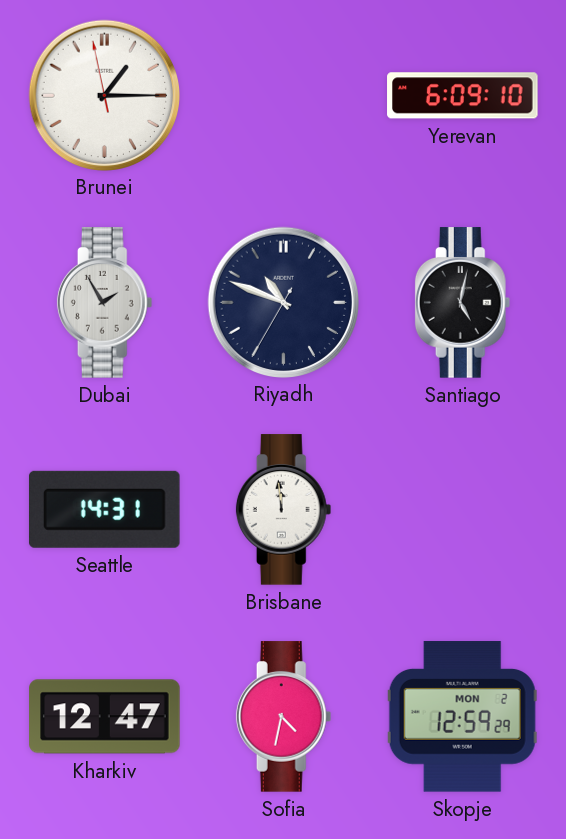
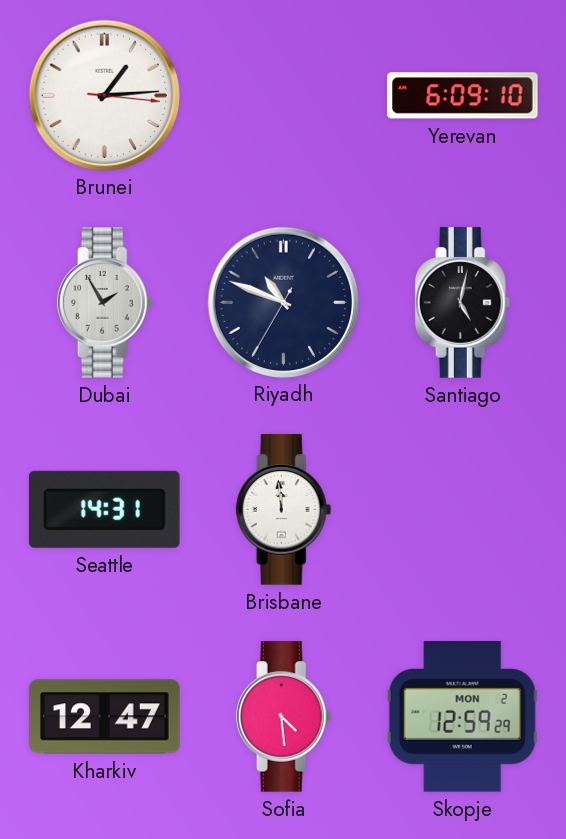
Brunei: 1:14:58 -> 1:14:16 (104, 95)
Sofia: 4:32 -> 4:29 (284, 717)
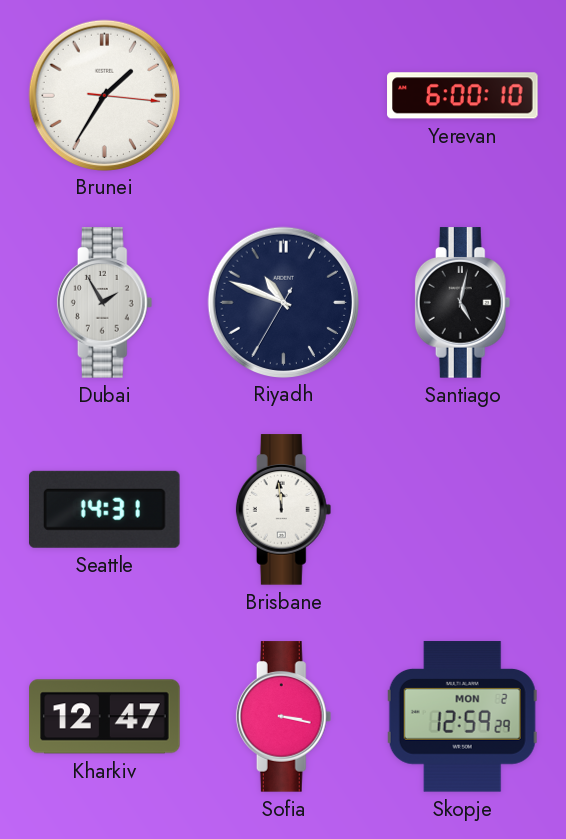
Brunei: 1:14 -> 1:35 (104, 95)
Yerevan: 6:09 -> 6:00 (463, 96)
Sofia: 4:29 -> 3:17 (284, 717)
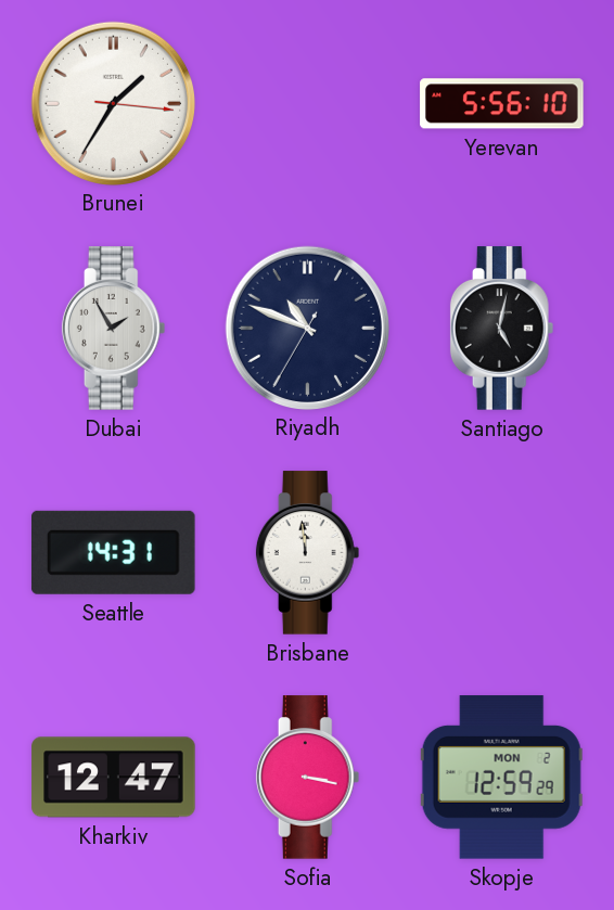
Yerevan: 6:00 -> 5:56 (502, 104)
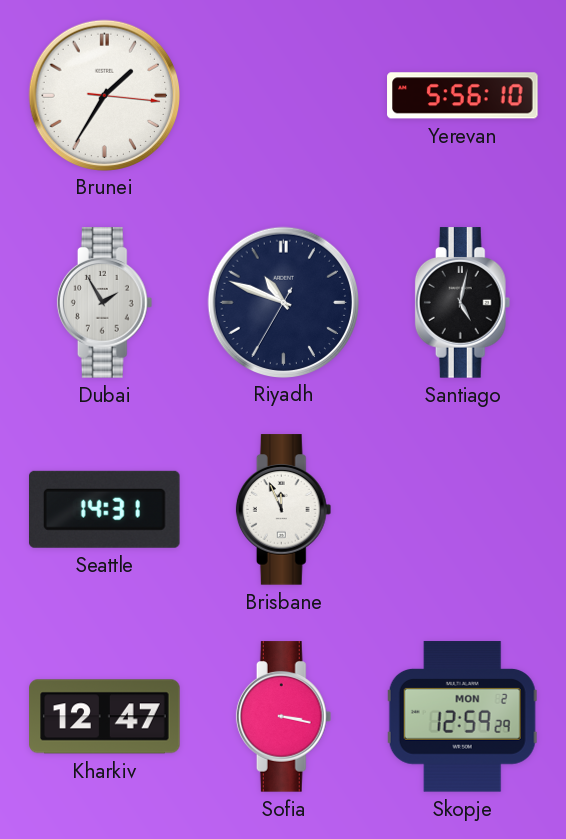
Brisbane: 11:59 -> 11:56 (284, 510)
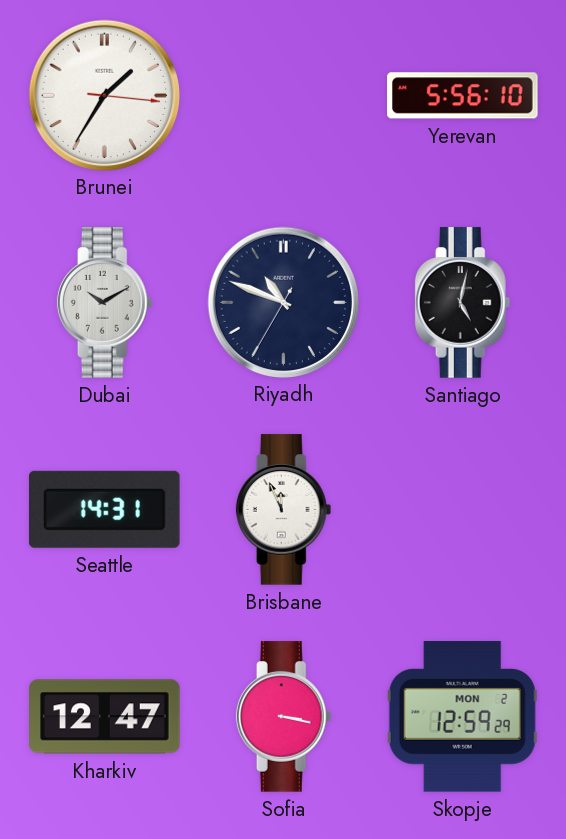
Dubai: 1:55 -> 10:10 (105, 303)
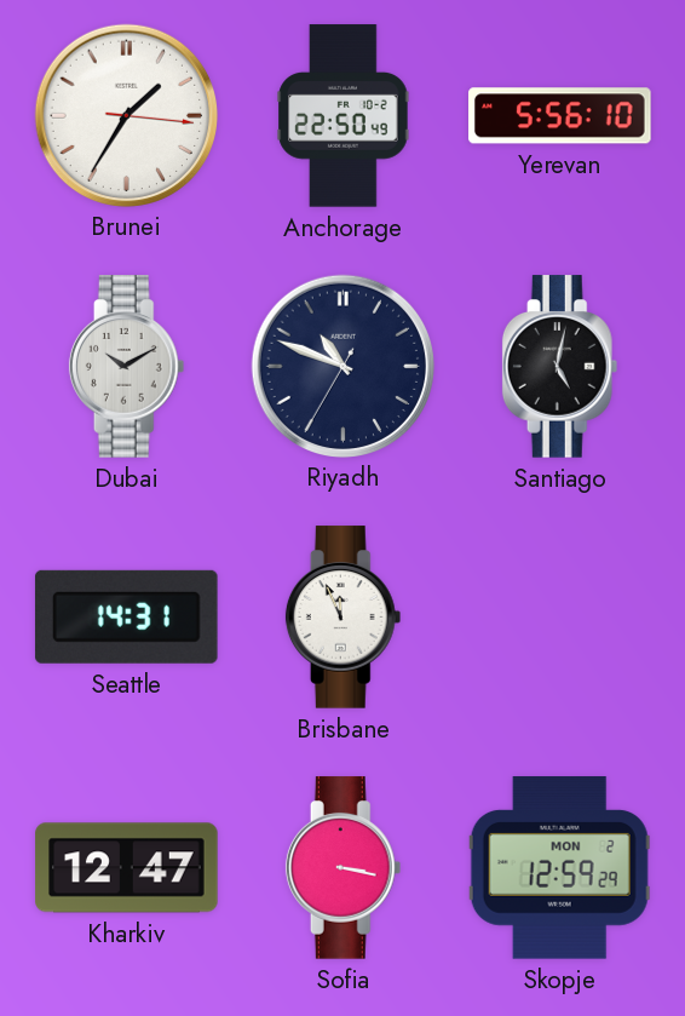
Anchorage: none -> 22:50 (344, 116)
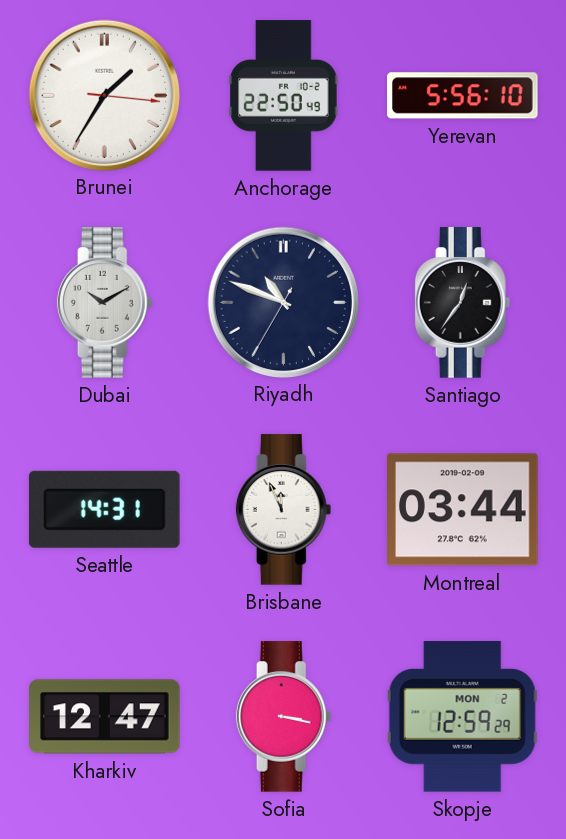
Santiago: 5:02 -> 12:36 (463, 303)
Montreal: none -> 03:44 (463, 510)
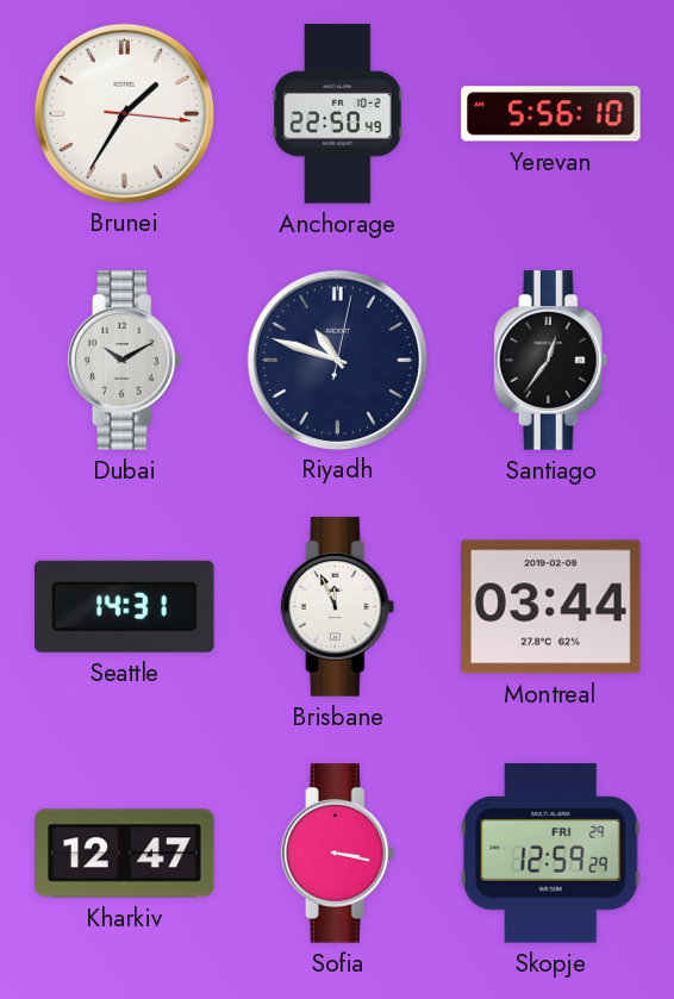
Riyadh: 10:48:35 -> 10:48:02 (337, 360)
Skopje date: MON 2 -> FRI 29 (550, 854)
